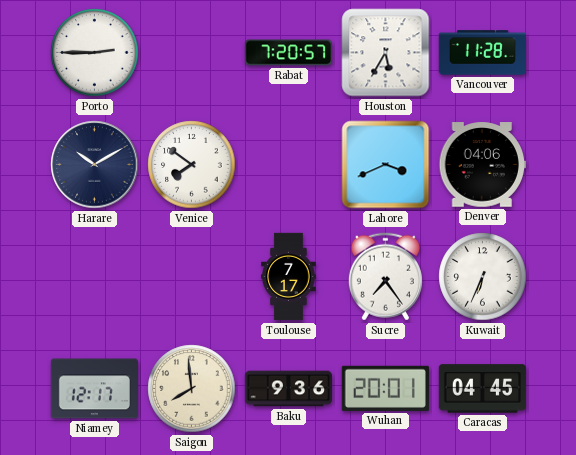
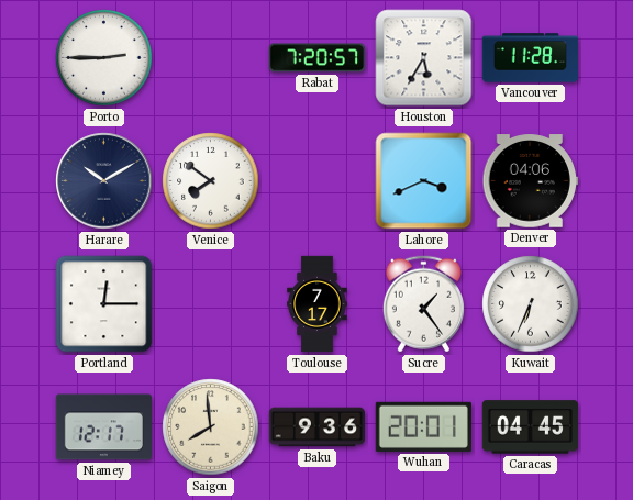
Portland: none -> 12:15 (104, 304)
Sucre: 7:24 -> 1:24 (423, 304)
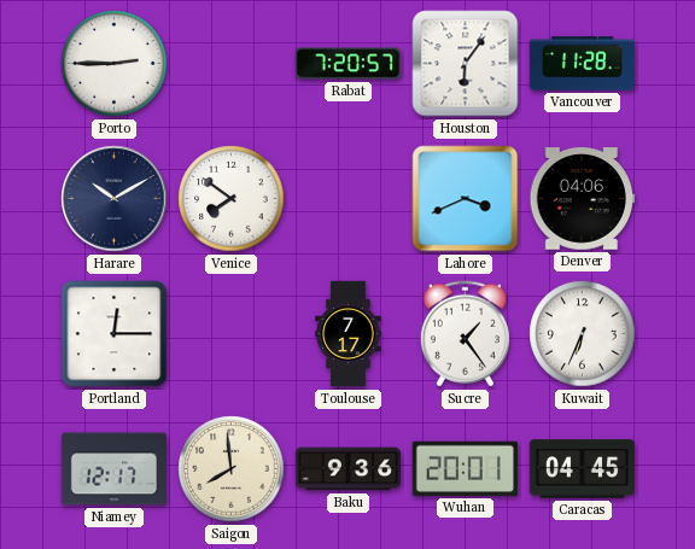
Houston: 5:35 -> 6:06 (466, 64)
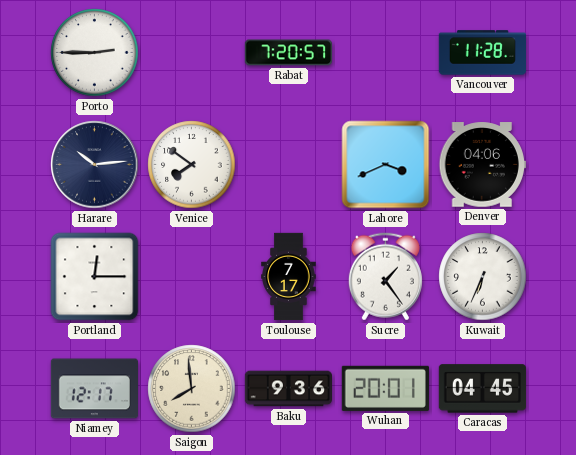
Houston: 6:06 -> none (466, 64)
Harare: 10:10 -> 10:14 (95, 165)
